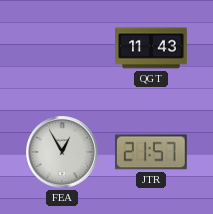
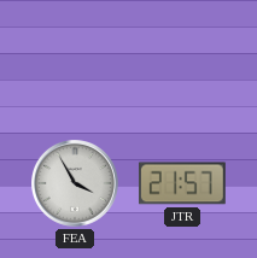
QGT: 11:43 -> none (151, 48)
FEA: 12:55 -> 3:55 (76, 184)
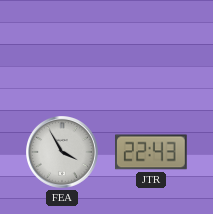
JTR: 21:57 -> 22:43 (152, 152)
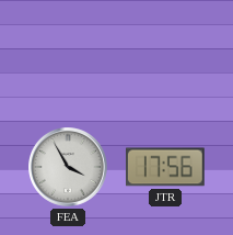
JTR: 22:43 -> 17:56 (166, 167)
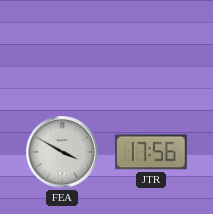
FEA: 3:55 -> 3:50 (63, 153)
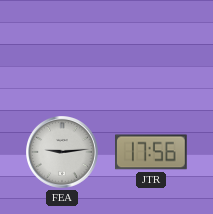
FEA: 3:50 -> 9:14 (63, 153)
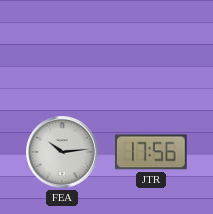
FEA: 9:14 -> 10:14 (63, 153)
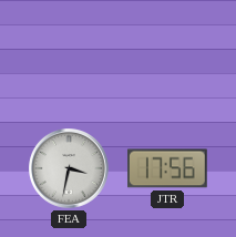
FEA: 10:14 -> 3:32 (70, 169)
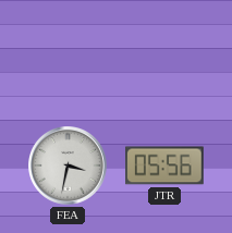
JTR: 17:56 -> 05:56 (166, 165)
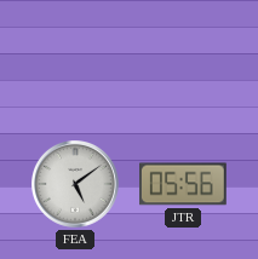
FEA: 3:32 -> 5:09 (76, 185)
